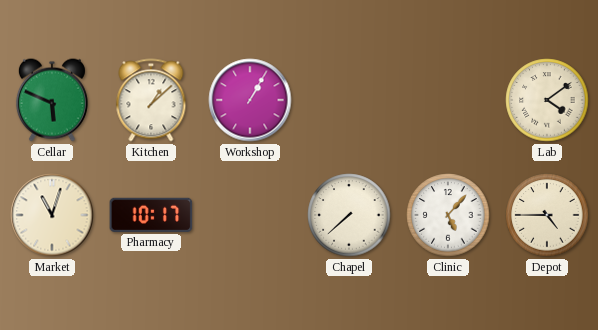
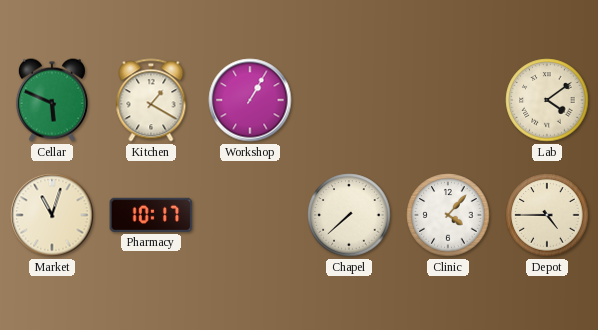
Kitchen: 1:08 -> 1:20 (151, 100)
Clinic: 5:07 -> 4:07 (448, 215)
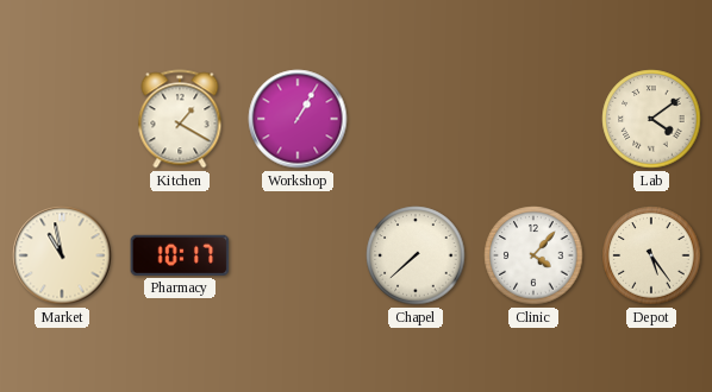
Cellar: 5:49 -> none (52, 100)
Market: 11:03 -> 10:58 (62, 255)
Depot: 4:45 -> 5:24 (651, 255)
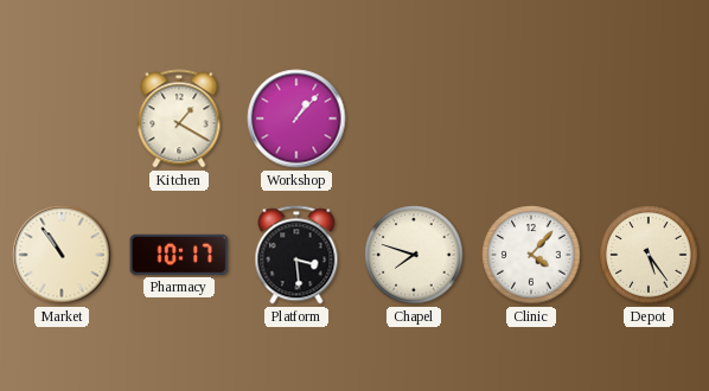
Workshop: 1:05 -> 1:07 (296, 118)
Lab: 4:09 -> none (651, 119)
Market: 10:58 -> 10:54 (62, 255)
Platform: none -> 3:29 (296, 255)
Chapel: 7:38 -> 7:48 (414, 255)
